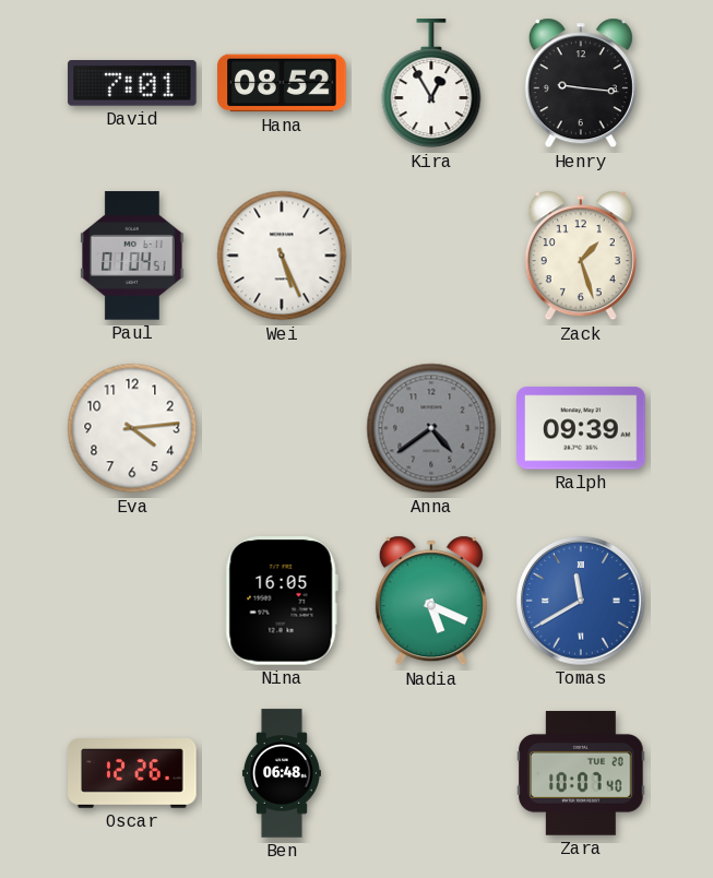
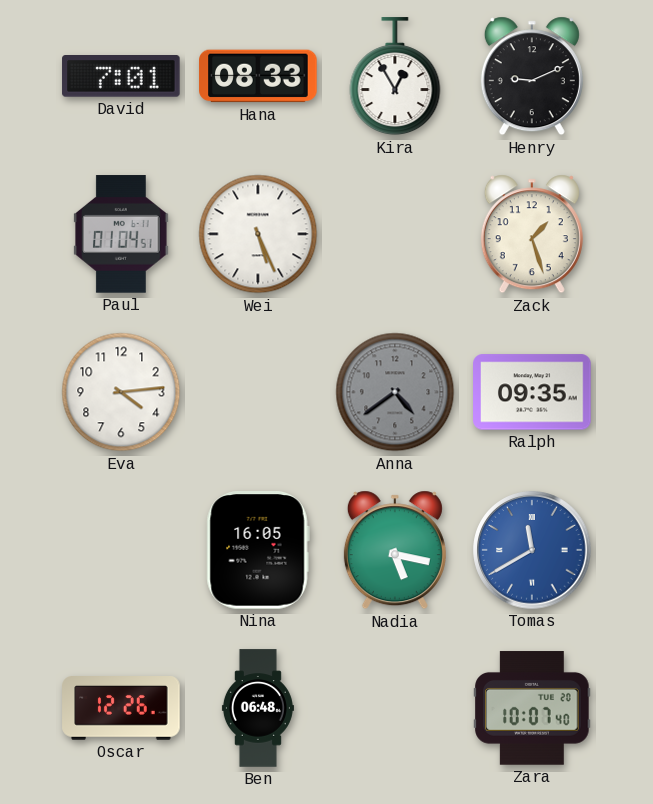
Hana: 08:52 -> 08:33 (258, 76)
Henry: 9:16 -> 9:11 (532, 76)
Ralph: 09:39 -> 09:35 (532, 392)
Nadia: 5:19 -> 5:17 (395, 550)
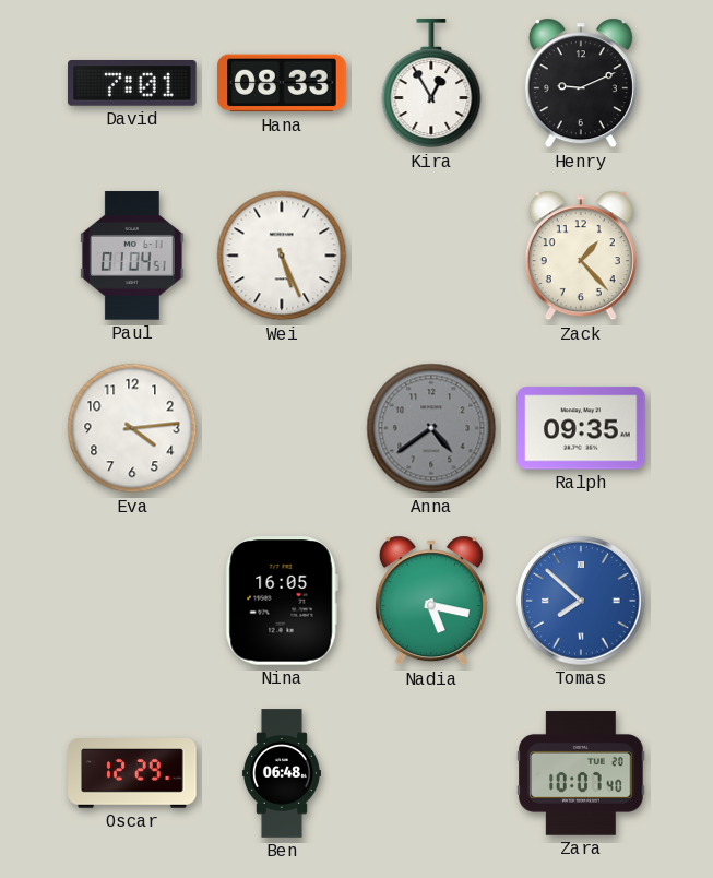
Zack: 1:27 -> 1:23 (581, 256)
Tomas: 11:40 -> 7:52 (581, 601)
Oscar: 12:26 -> 12:29 (132, 774)
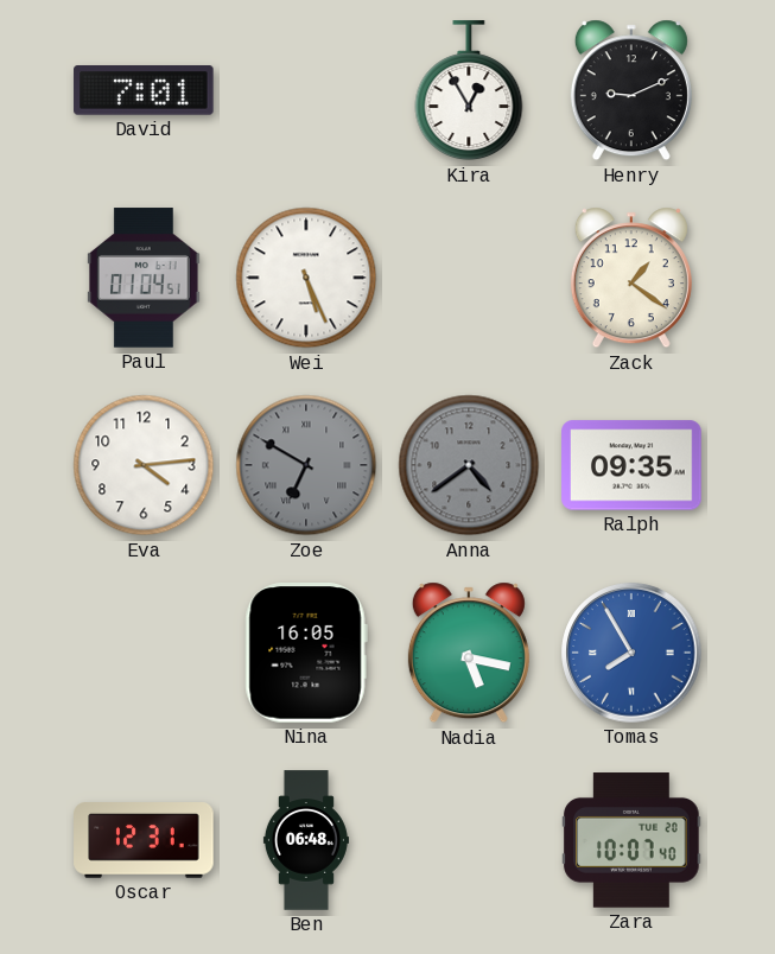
Hana: 08:33 -> none (282, 83)
Zack: 1:23 -> 1:21 (631, 278)
Zoe: none -> 6:50 (306, 465)
Tomas: 7:52 -> 7:55 (631, 653)
Oscar: 12:29 -> 12:31 (144, 841)
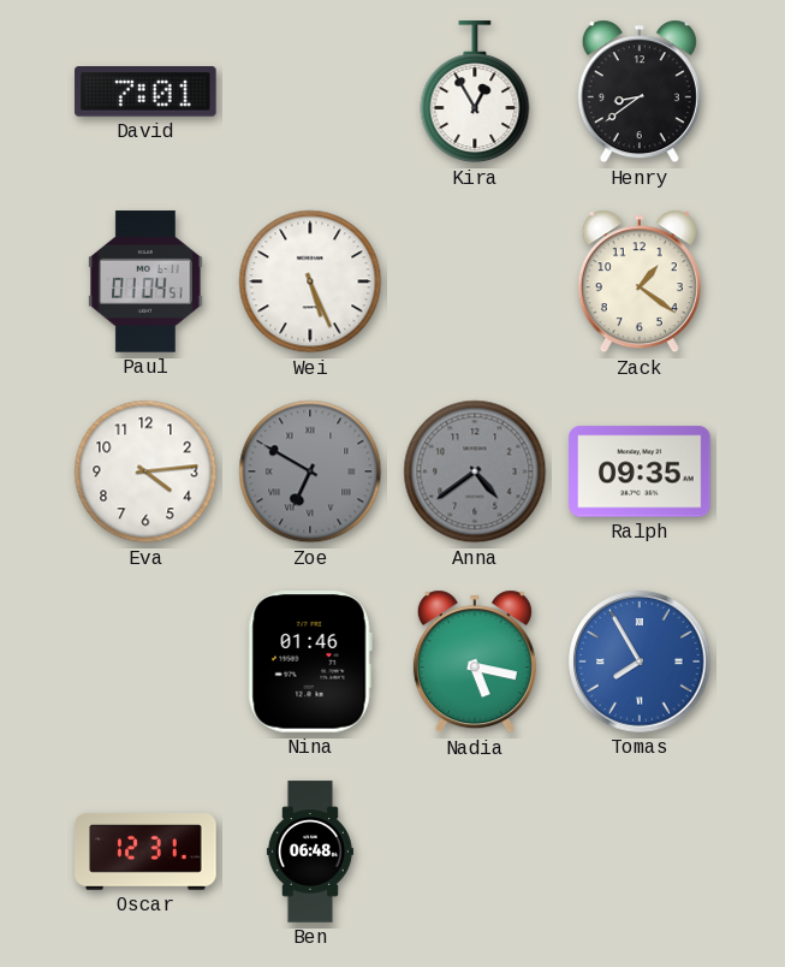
Henry: 9:11 -> 8:39 (640, 91)
Nina: 16:05 -> 01:46 (310, 662)
Zara: 10:07 -> none (631, 840)
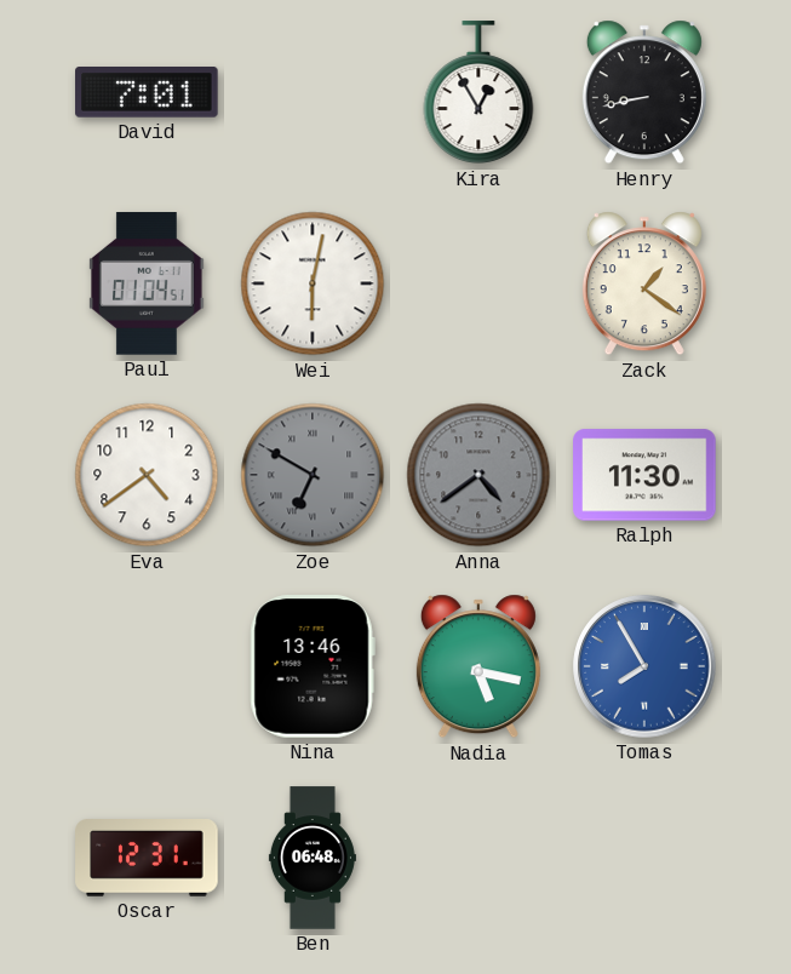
Henry: 8:39 -> 8:43 (644, 92)
Wei: 5:26 -> 6:02 (313, 283)
Eva: 4:14 -> 4:39 (147, 475)
Ralph: 09:35 -> 11:30 (644, 475)
Nina: 01:46 -> 13:46 (313, 666)
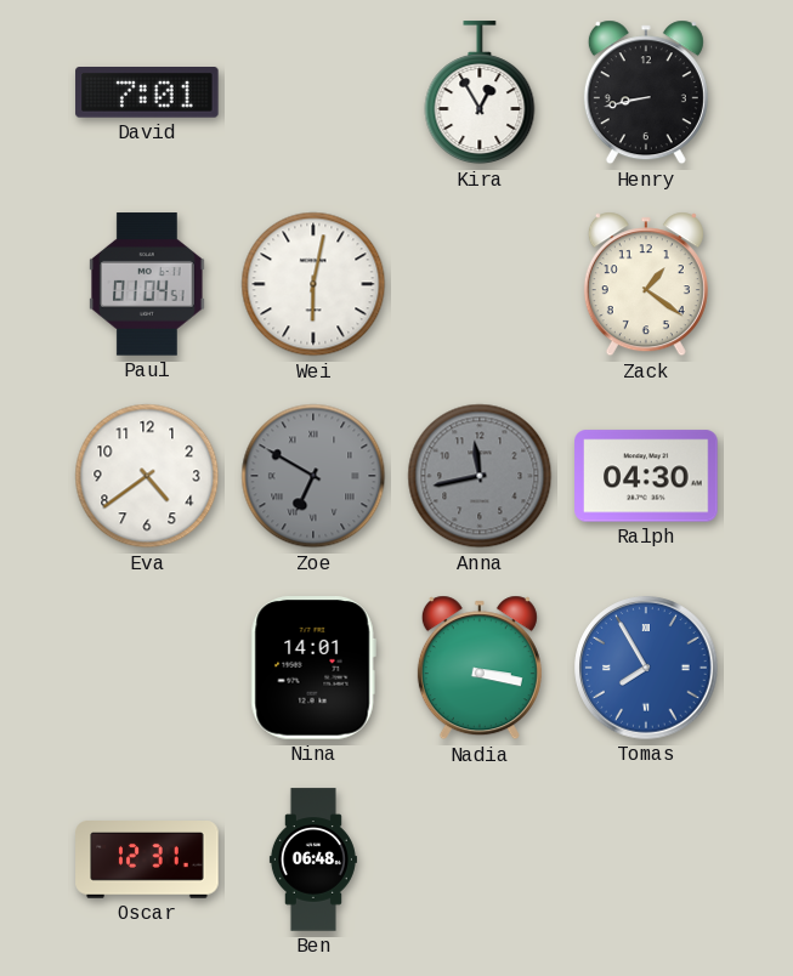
Anna: 4:39 -> 11:43 (480, 476)
Ralph: 11:30 -> 04:30 (646, 476)
Nina: 13:46 -> 14:01 (313, 668)
Nadia: 5:17 -> 3:17 (480, 668)
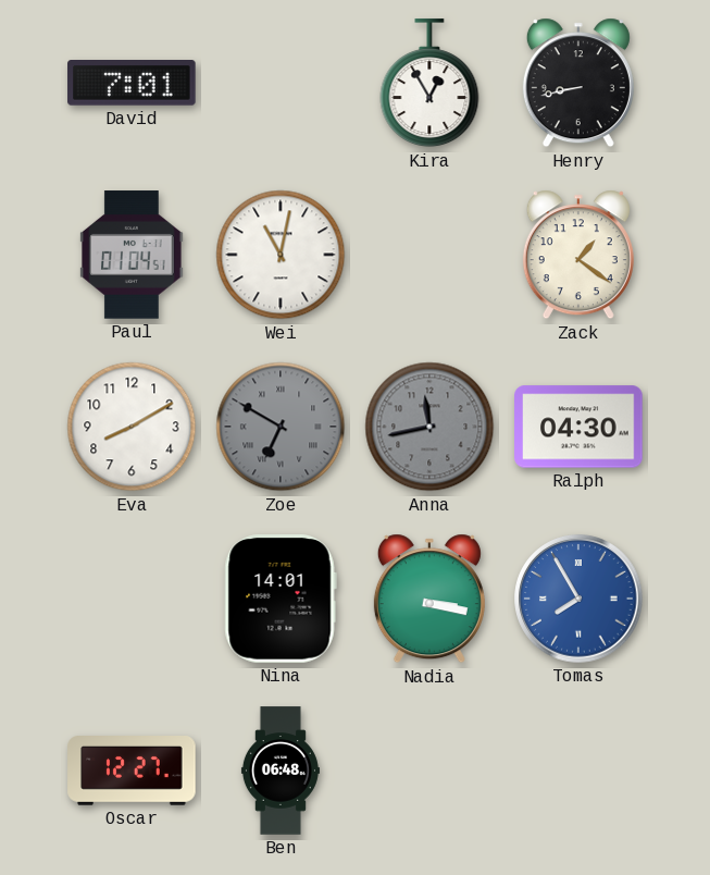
Wei: 6:02 -> 11:02 (281, 255)
Eva: 4:39 -> 8:10 (132, 427)
Oscar: 12:31 -> 12:27 (132, 772)
